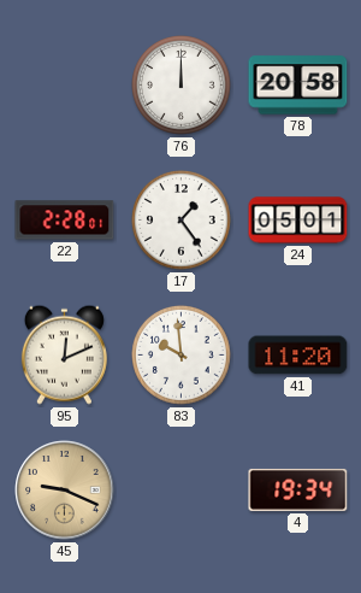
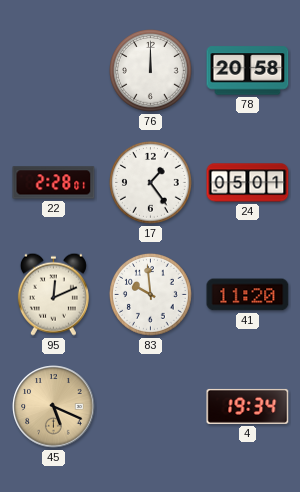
45: 9:19 -> 5:19 (54, 407)
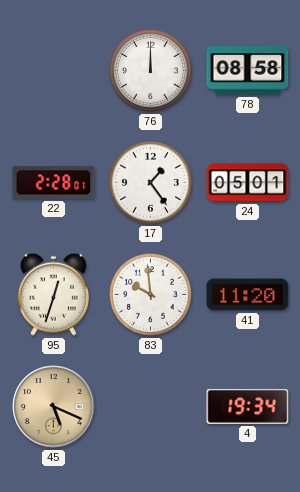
78: 20:58 -> 08:58 (248, 71)
95: 12:11 -> 12:33 (53, 294)
